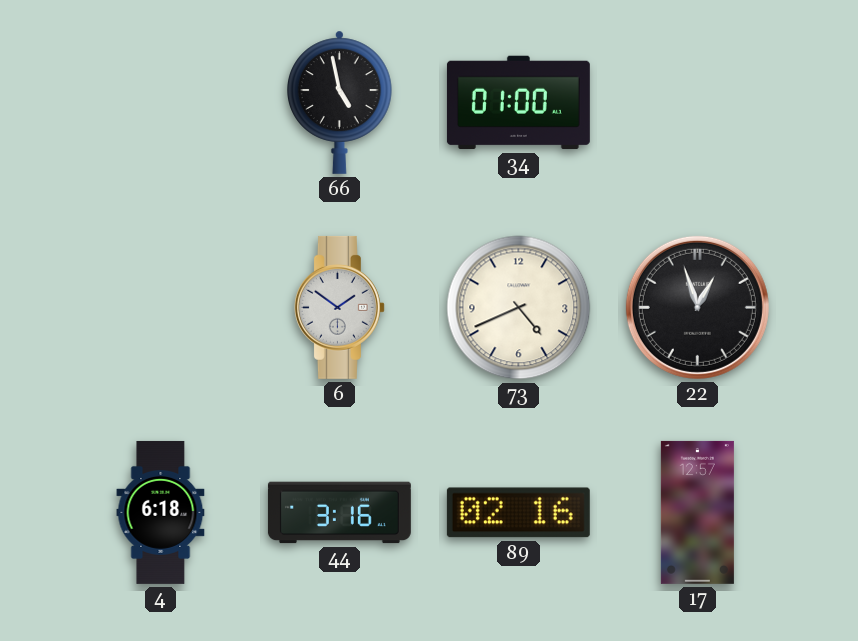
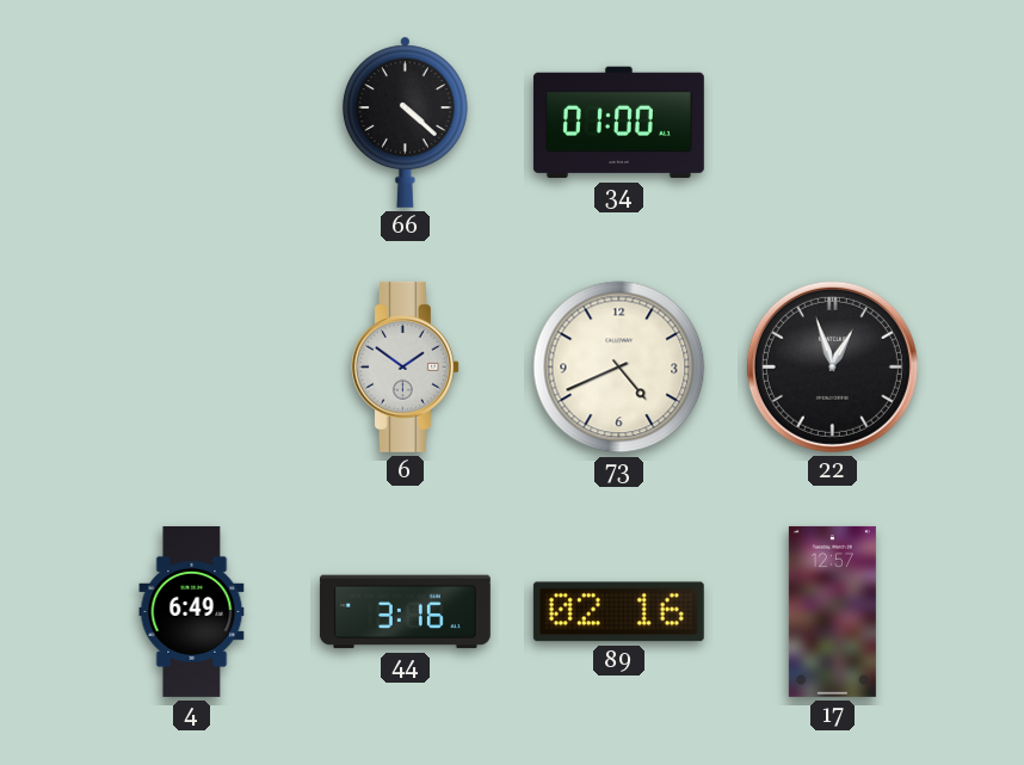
66: 4:58 -> 4:22 (406, 122)
4: 6:18 -> 6:49 (192, 611)
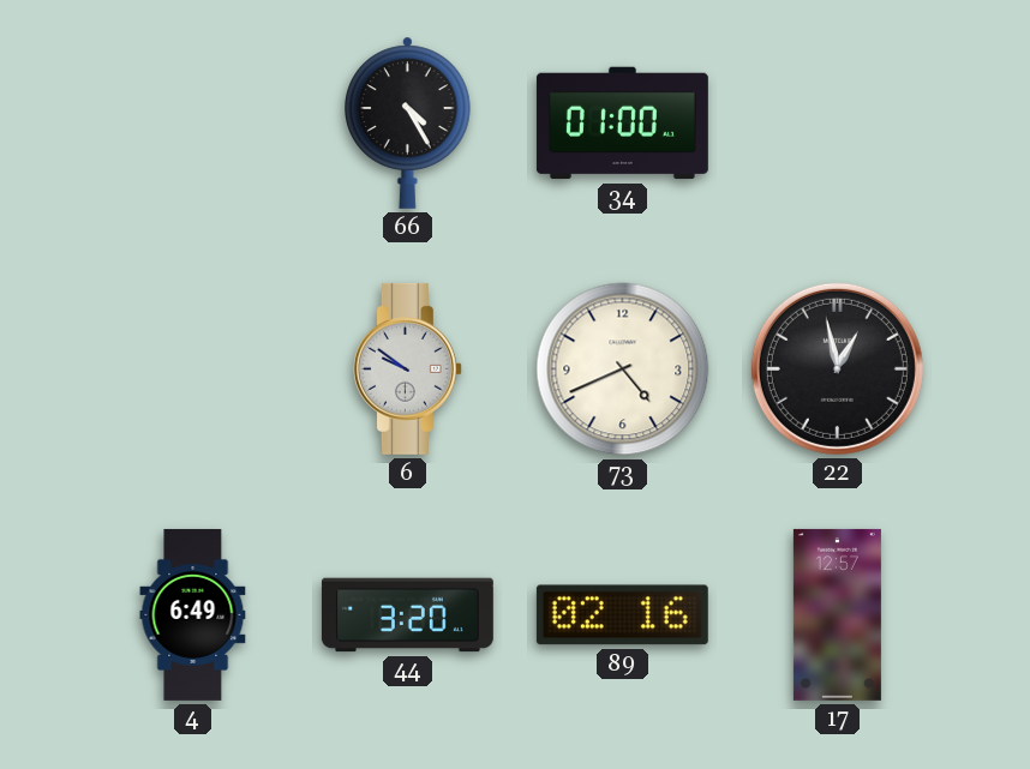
66: 4:22 -> 4:25 (408, 122)
6: 1:51 -> 9:51 (407, 368)
22: 12:57 -> 12:58 (837, 368)
44: 3:16 -> 3:20 (407, 615)
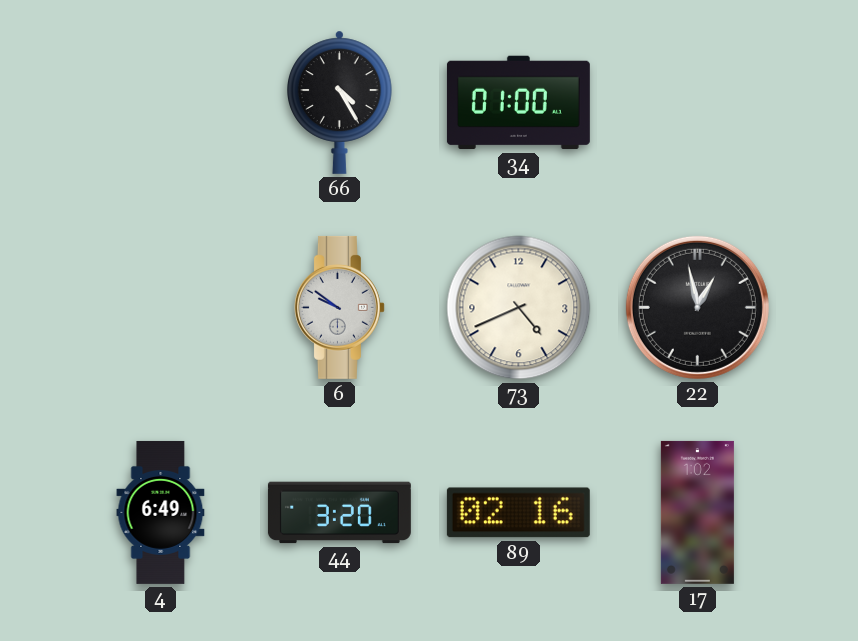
17: 12:57 -> 1:02 (697, 512)
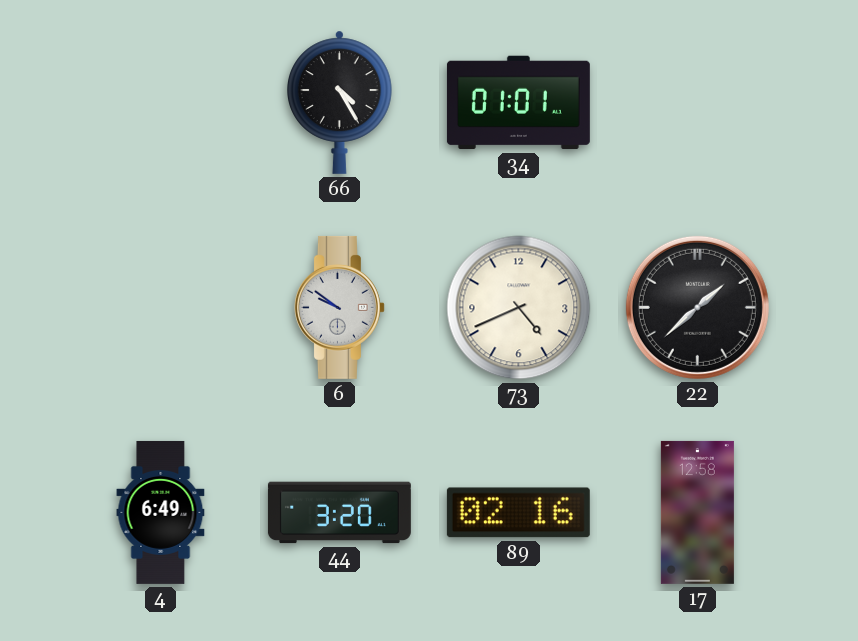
34: 01:00 -> 01:01 (518, 103)
22: 12:58 -> 1:38 (697, 307)
17: 1:02 -> 12:58 (697, 512)
